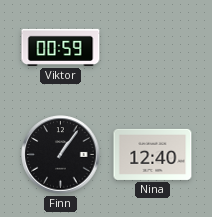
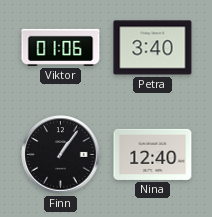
Viktor: 00:59 -> 01:06 (61, 47)
Petra: none -> 3:40 (153, 48)
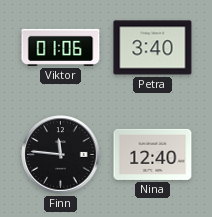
Finn: 1:06 -> 11:46 (61, 155)
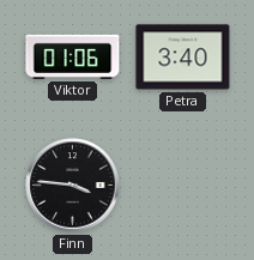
Finn: 11:46 -> 3:46 (73, 186)
Nina: 12:40 -> none (153, 154)
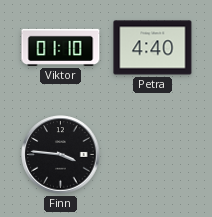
Viktor: 01:06 -> 01:10 (61, 47)
Petra: 3:40 -> 4:40 (153, 48)
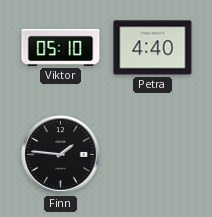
Viktor: 01:10 -> 05:10 (61, 47)
Finn: 3:46 -> 1:46 (61, 155)
